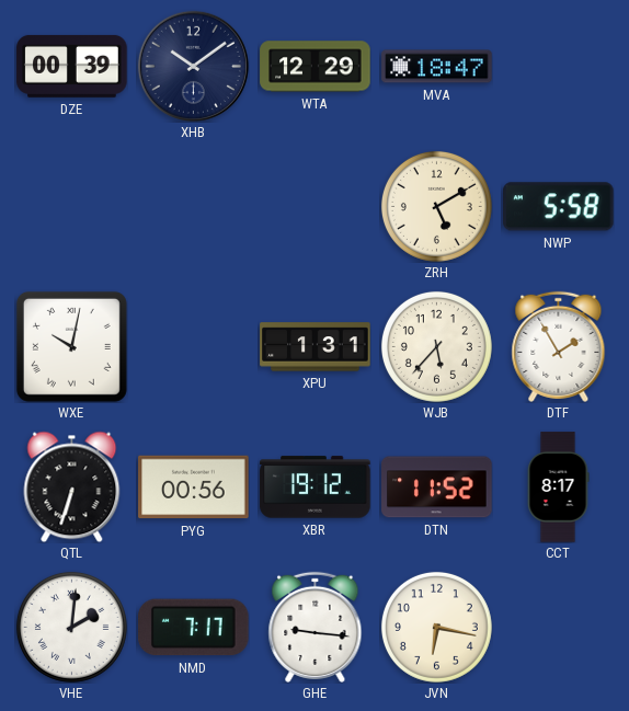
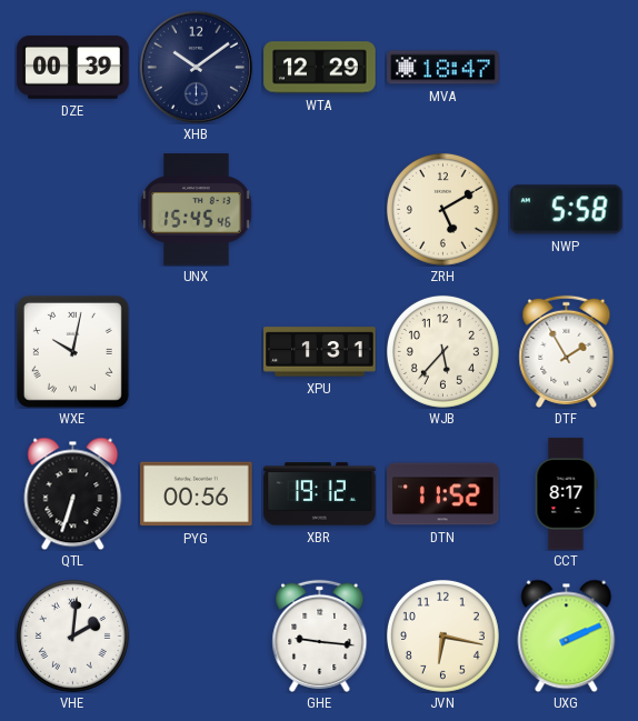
UNX: none -> 15:45 (197, 210)
NMD: 7:17 -> none (194, 628)
UXG: none -> 2:11 (567, 635)
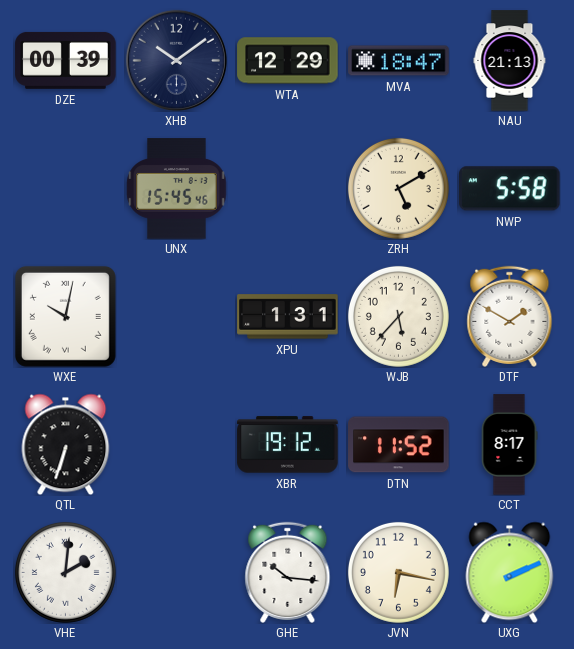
NAU: none -> 21:13 (510, 61)
DTF: 1:55 -> 1:50 (510, 316)
PYG: 00:56 -> none (197, 494)
GHE: 9:16 -> 10:16 (288, 572)
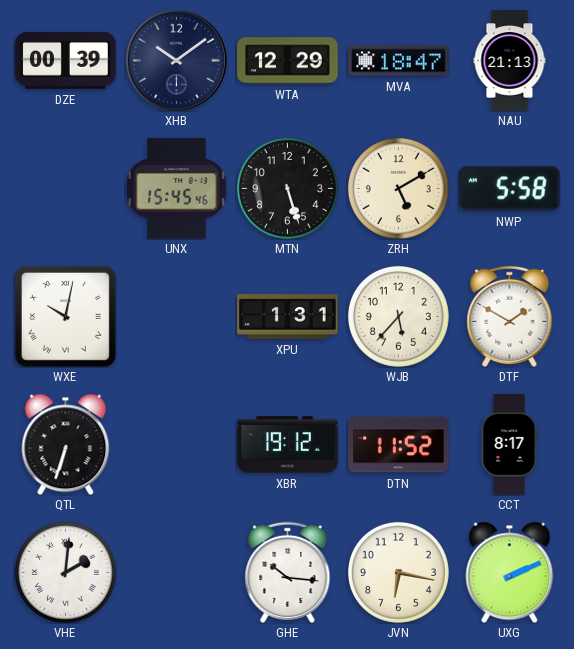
MTN: none -> 5:27 (287, 188)
